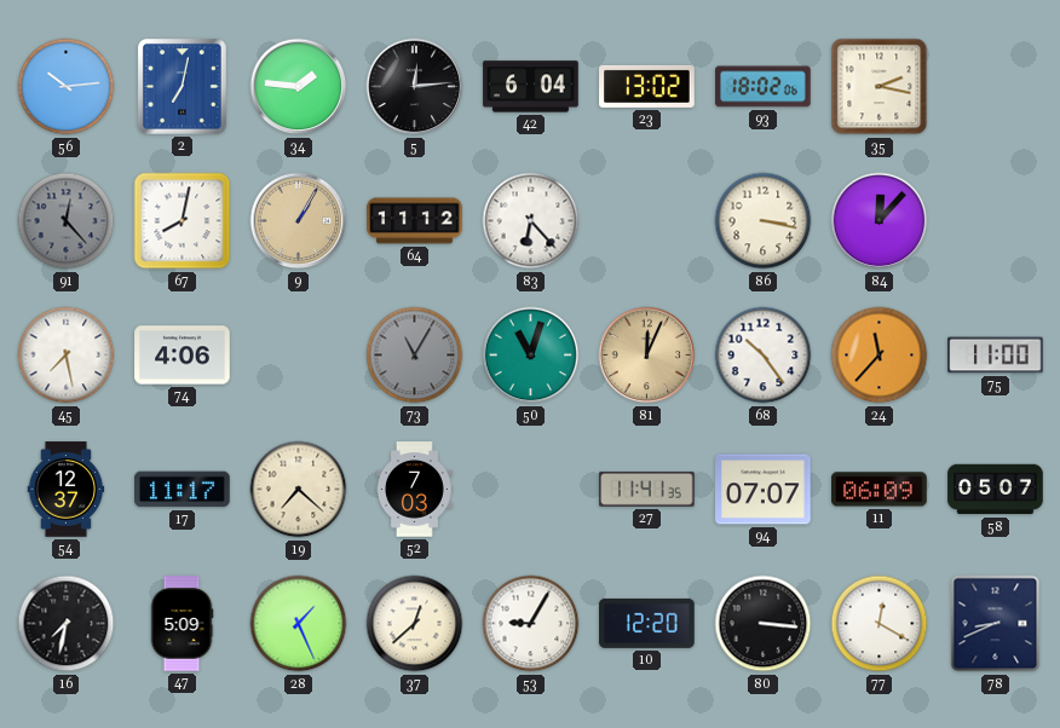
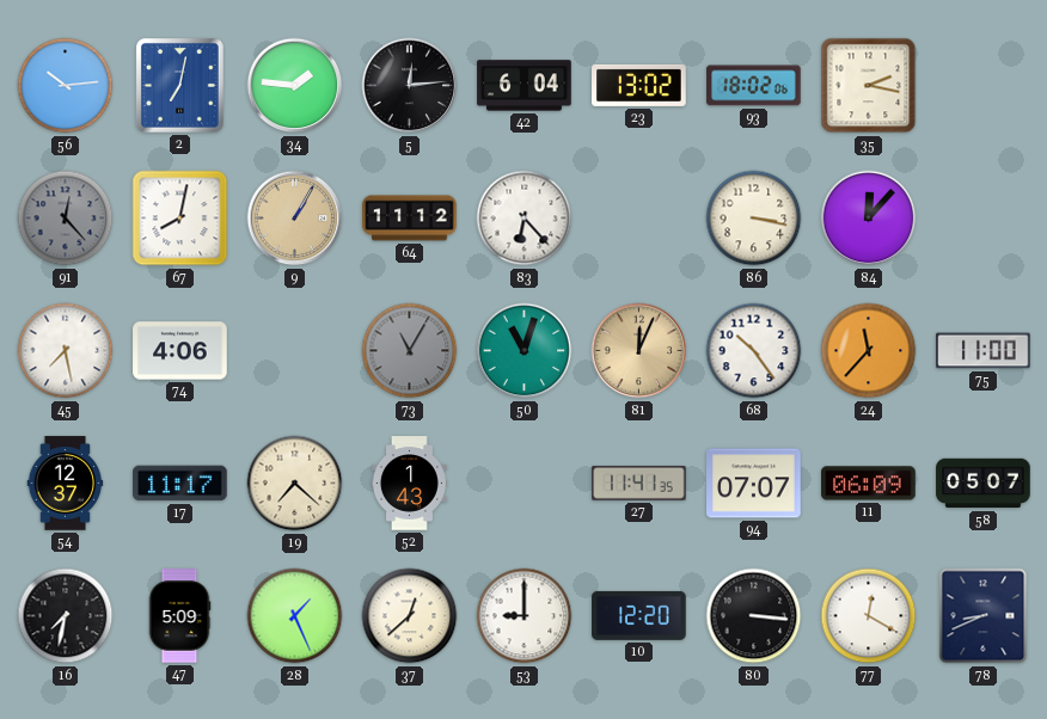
52: 7:03 -> 1:43 (409, 484)
53: 9:05 -> 9:00 (525, 616)
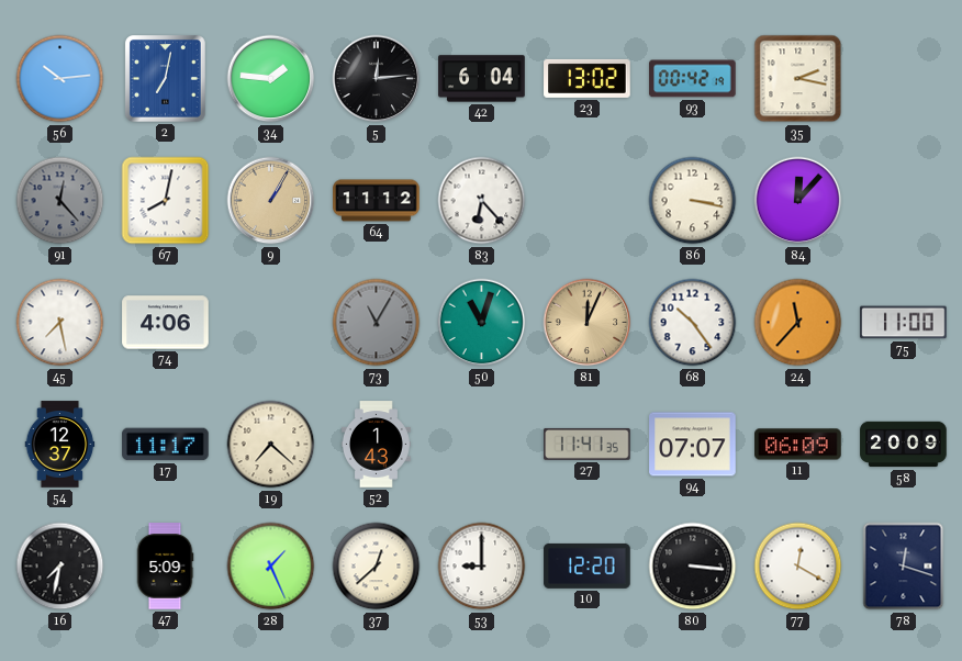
93: 18:02 -> 00:42 (693, 79)
58: 05:07 -> 20:09 (904, 445)
78: 8:41 -> 12:18 (904, 567)
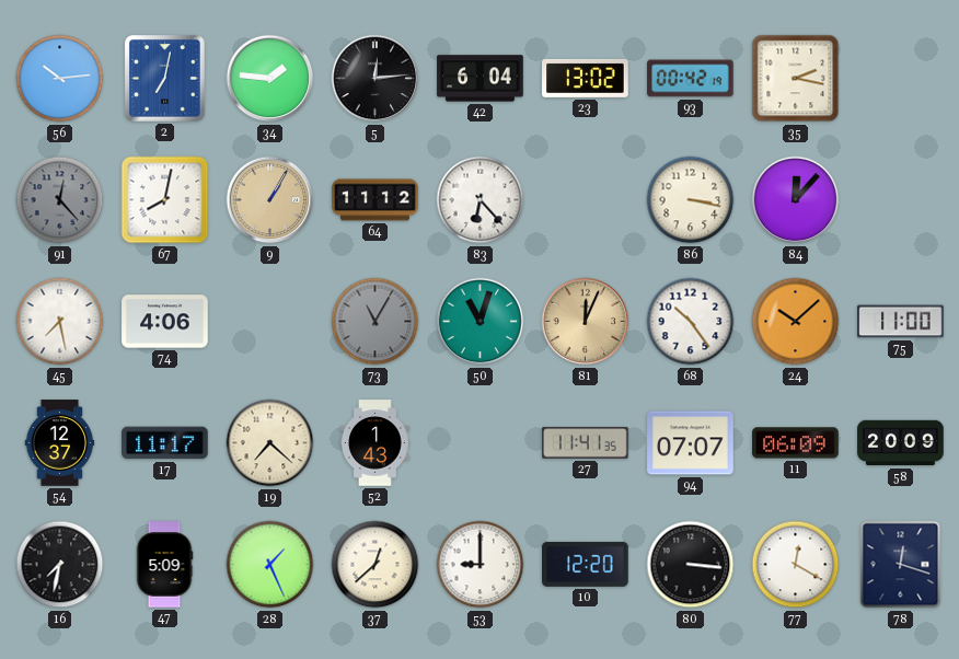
24: 11:37 -> 10:08 (796, 322)
